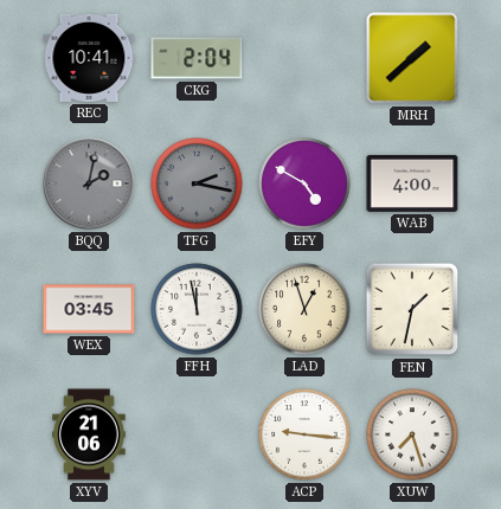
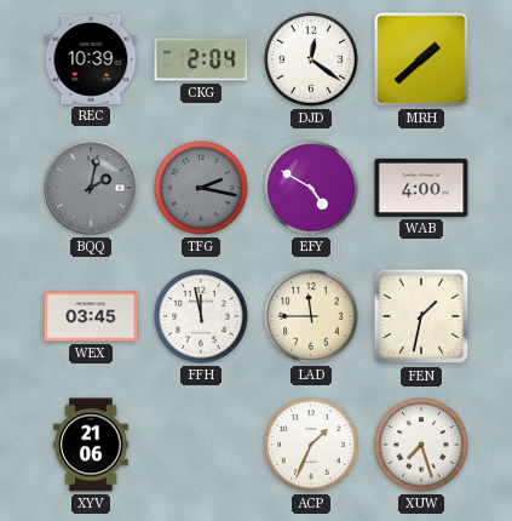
REC: 10:41 -> 10:39 (91, 59)
DJD: none -> 12:21 (311, 59)
LAD: 12:57 -> 11:45 (311, 316)
ACP: 9:16 -> 1:34 (311, 445)
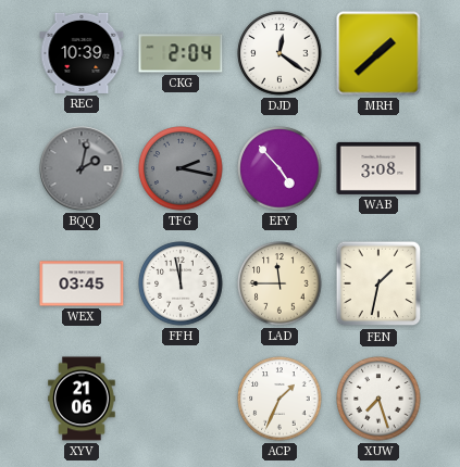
EFY: 4:50 -> 4:53 (279, 168)
WAB: 4:00 -> 3:08 (378, 168)
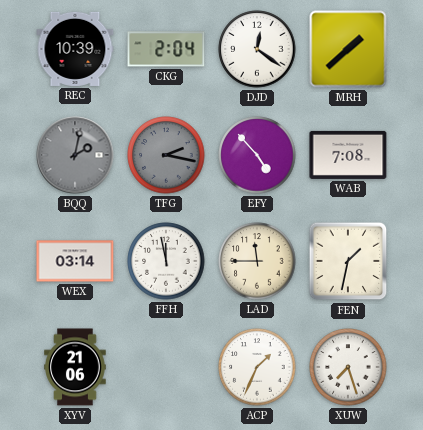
WAB: 3:08 -> 7:08 (348, 155)
WEX: 03:45 -> 03:14 (75, 261)
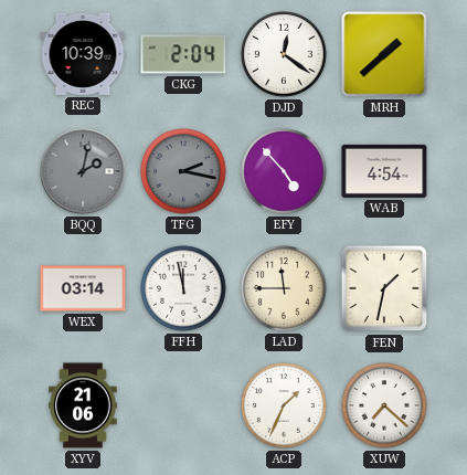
WAB: 7:08 -> 4:54 (384, 171)
XUW: 7:27 -> 7:22 (384, 405)
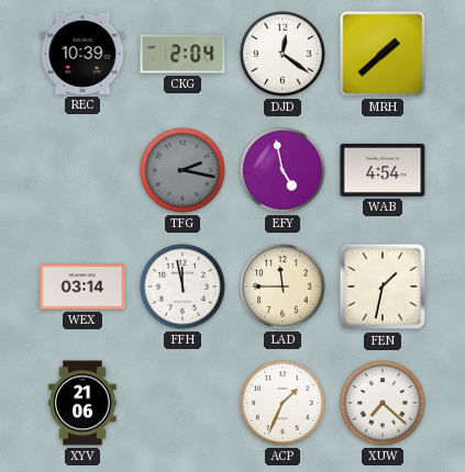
BQQ: 2:02 -> none (83, 171)
EFY: 4:53 -> 4:58 (283, 170)
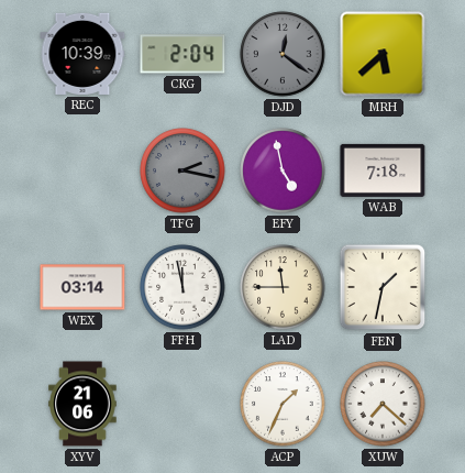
DJD dial: white -> grey (283, 54)
MRH: 1:38 -> 5:38 (383, 54)
WAB: 4:54 -> 7:18 (383, 170)
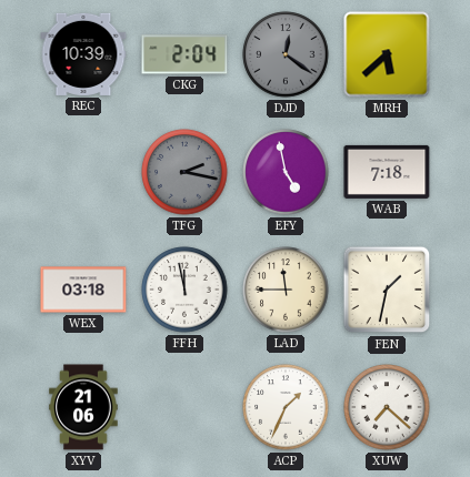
WEX: 03:14 -> 03:18 (83, 290)
